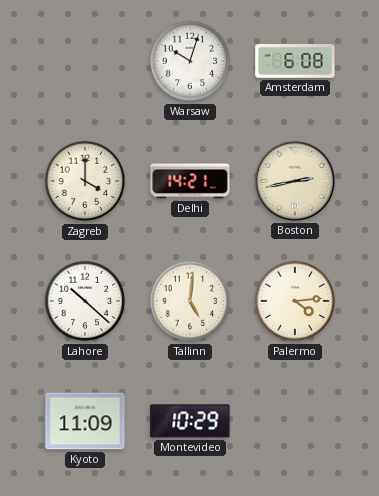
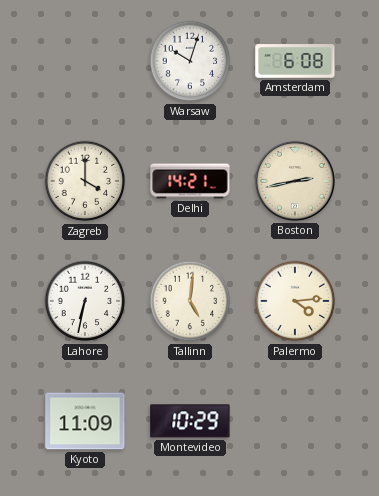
Lahore: 10:22 -> 6:32 (85, 301)
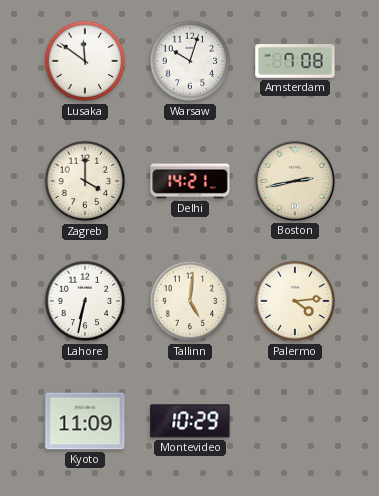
Lusaka: none -> 11:51 (85, 61)
Amsterdam: 6:08 -> 7:08 (295, 61)
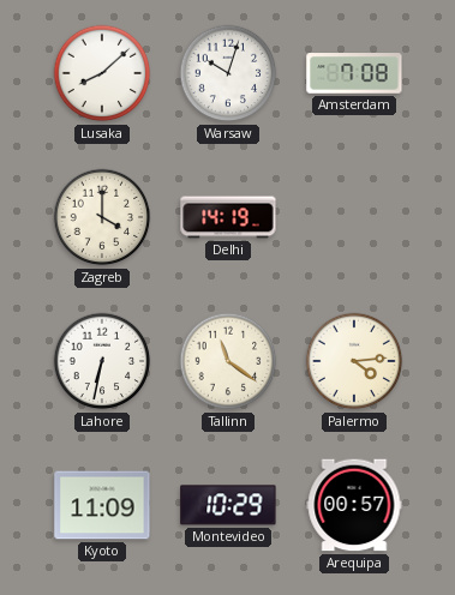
Lusaka: 11:51 -> 8:08 (102, 73)
Delhi: 14:21 -> 14:19 (228, 217)
Boston: 2:43 -> none (295, 181)
Tallinn: 5:01 -> 11:21 (228, 361)
Arequipa: none -> 00:57 (354, 505)
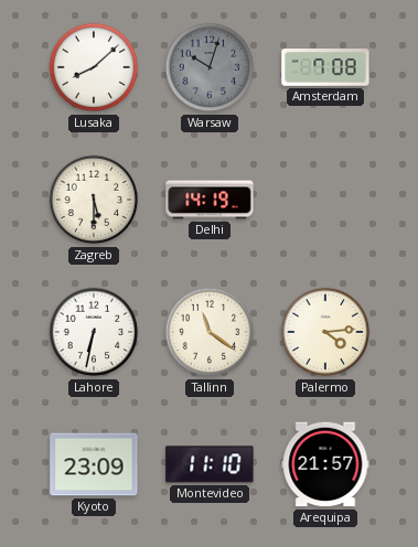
Warsaw dial: white -> grey (210, 67)
Zagreb: 4:00 -> 5:30 (94, 200)
Kyoto: 11:09 -> 23:09 (94, 464)
Montevideo: 10:29 -> 11:10 (210, 464)
Arequipa: 00:57 -> 21:57 (325, 464)
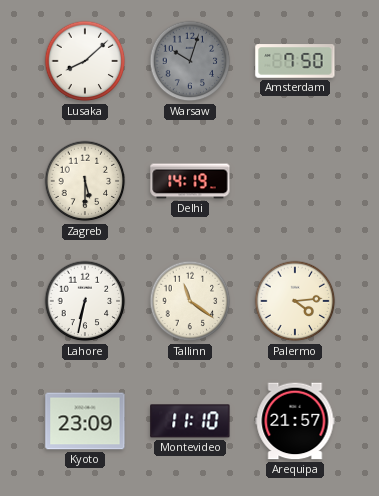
Amsterdam: 7:08 -> 7:50 (295, 61)
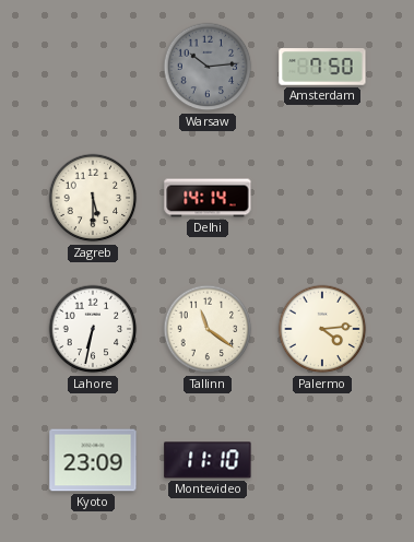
Lusaka: 8:08 -> none (85, 61)
Warsaw: 10:03 -> 10:14 (208, 67)
Delhi: 14:19 -> 14:14 (208, 198)
Arequipa: 21:57 -> none (295, 421)
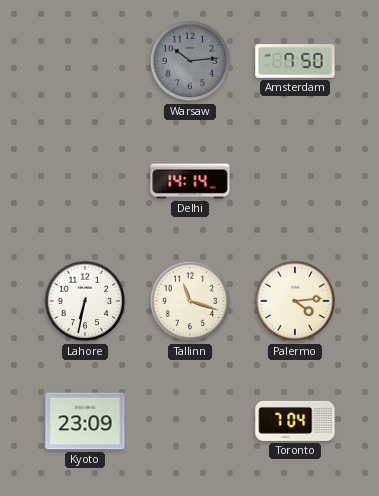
Zagreb: 5:30 -> none (93, 198)
Tallinn: 11:21 -> 11:18 (190, 301)
Montevideo: 11:10 -> none (208, 460)
Toronto: none -> 7:04 (295, 421)
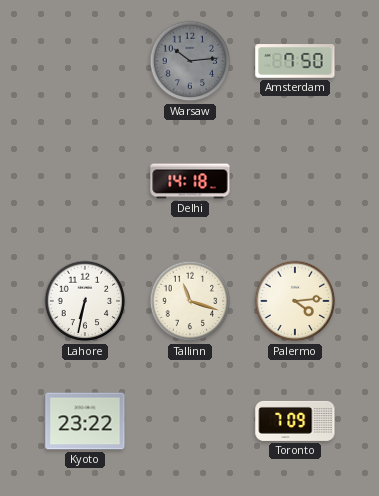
Delhi: 14:14 -> 14:18 (190, 181)
Kyoto: 23:09 -> 23:22 (85, 421)
Toronto: 7:04 -> 7:09 (295, 421)
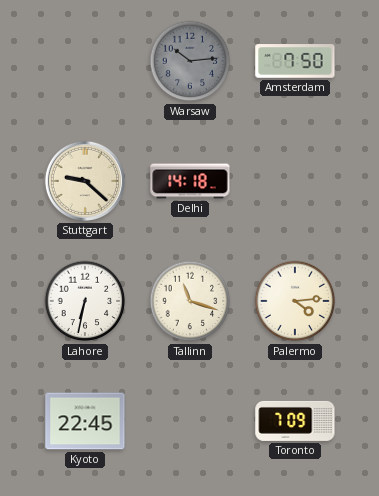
Stuttgart: none -> 9:22 (85, 181)
Kyoto: 23:22 -> 22:45 (85, 421)
